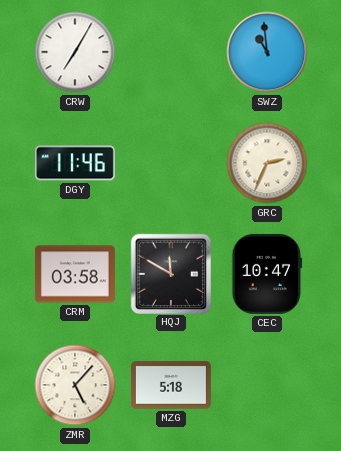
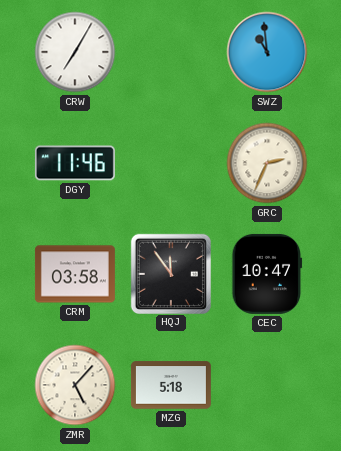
HQJ: 11:50 -> 11:54 (170, 273)
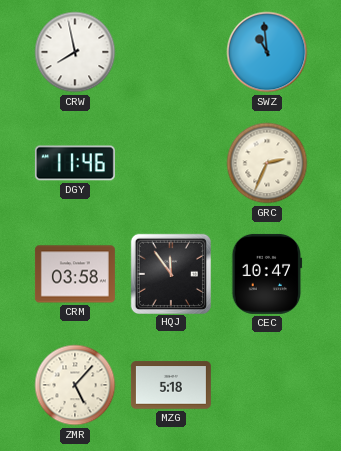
CRW: 7:05 -> 7:58 (75, 52)
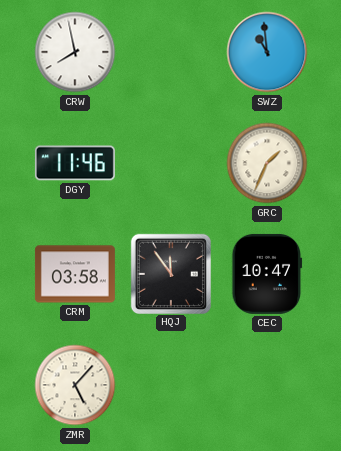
GRC: 2:34 -> 1:34 (267, 163)
MZG: 5:18 -> none (171, 385)
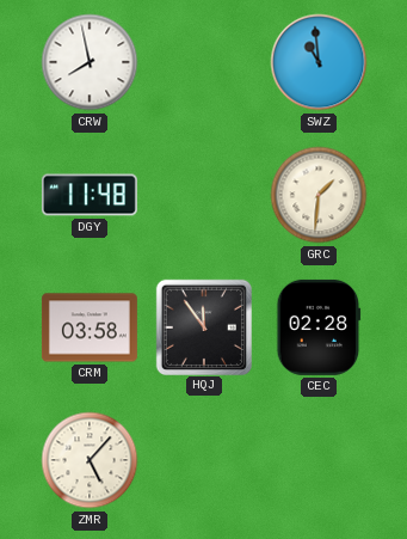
DGY: 11:46 -> 11:48 (90, 195)
GRC: 1:34 -> 1:31 (319, 195)
CEC: 10:47 -> 02:28 (319, 327)
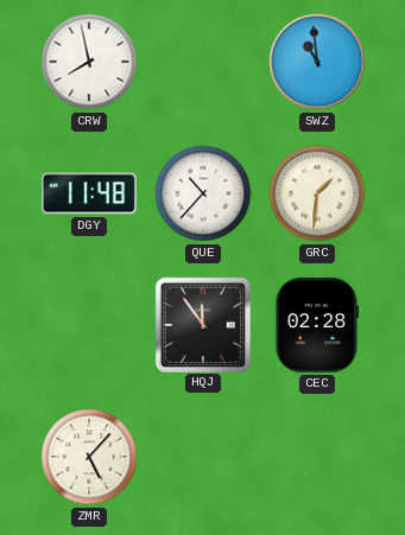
QUE: none -> 10:37 (203, 193)
CRM: 03:58 -> none (90, 327)
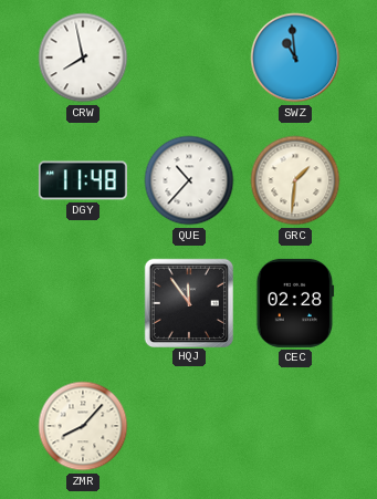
ZMR: 5:07 -> 8:07 (83, 426)
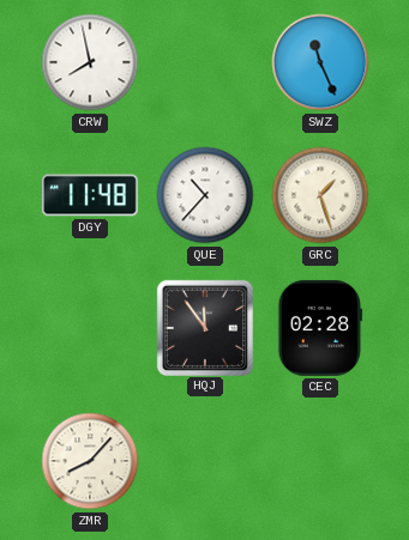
SWZ: 10:59 -> 11:26 (320, 62)
GRC: 1:31 -> 1:27 (320, 195)
